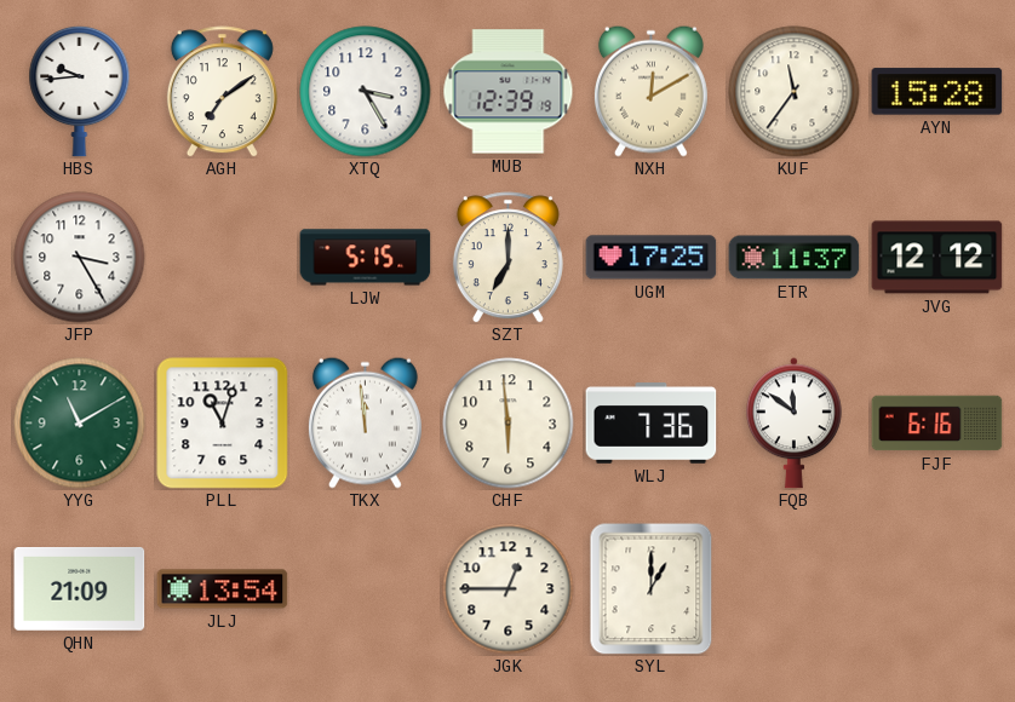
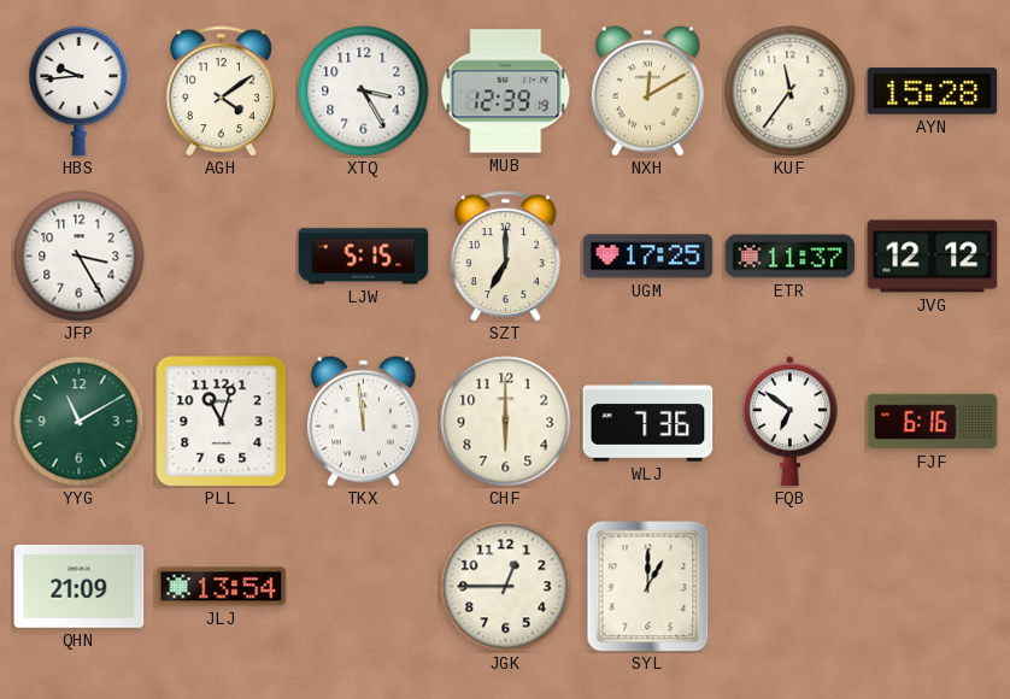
AGH: 7:09 -> 4:09 (221, 92)
CHF: 5:59 -> 6:00 (506, 422)
FQB: 11:51 -> 6:51 (789, 422)
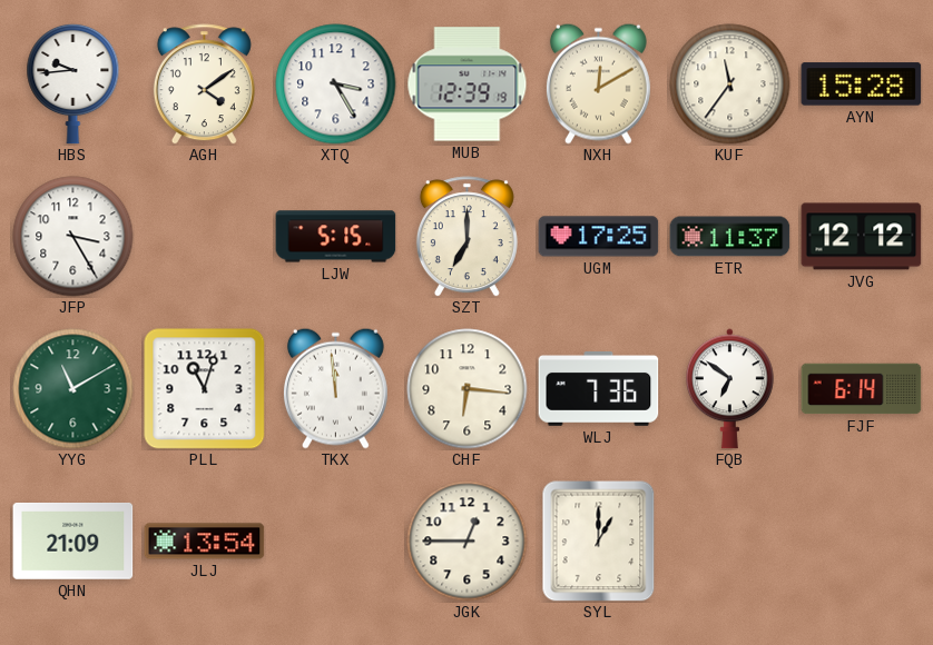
CHF: 6:00 -> 6:16 (468, 389)
FJF: 6:16 -> 6:14 (862, 389)
